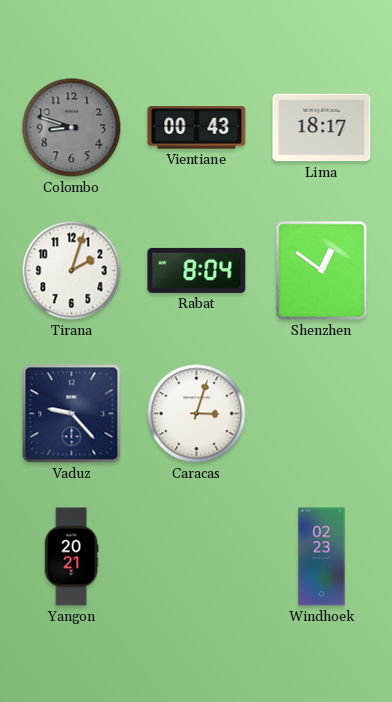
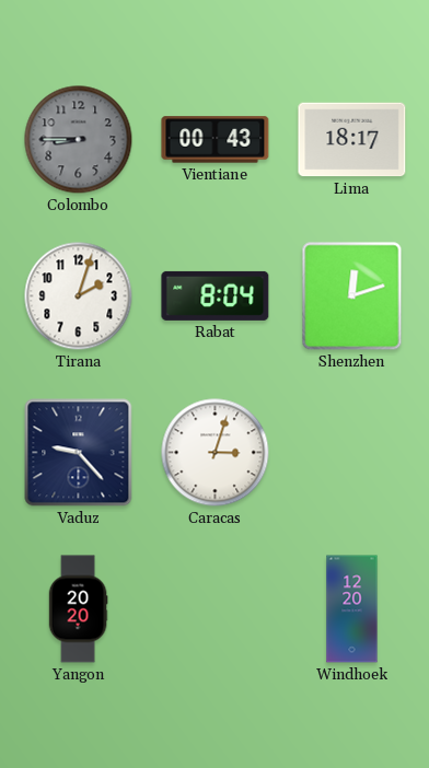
Colombo: 8:48 -> 8:45 (79, 140)
Shenzhen: 12:51 -> 12:12 (352, 296)
Yangon: 20:21 -> 20:20 (78, 609)
Windhoek: 02:23 -> 12:20 (352, 609)
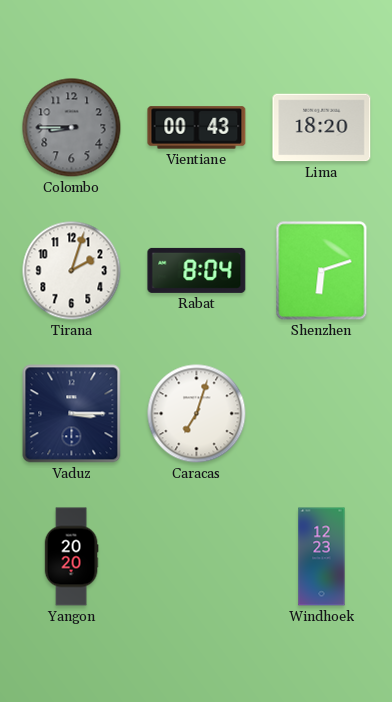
Lima: 18:17 -> 18:20 (322, 128)
Shenzhen: 12:12 -> 6:12 (322, 271)
Vaduz: 9:23 -> 3:15 (72, 414)
Caracas: 3:03 -> 7:03 (197, 414)
Windhoek: 12:20 -> 12:23 (322, 557)
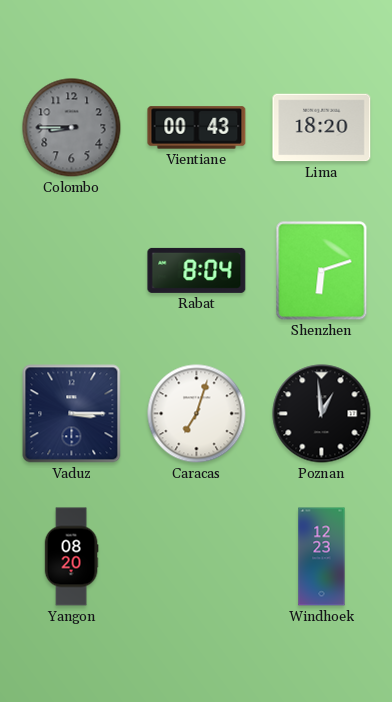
Tirana: 2:03 -> none (72, 271)
Poznan: none -> 12:59 (322, 414)
Yangon: 20:20 -> 08:20 (71, 557)
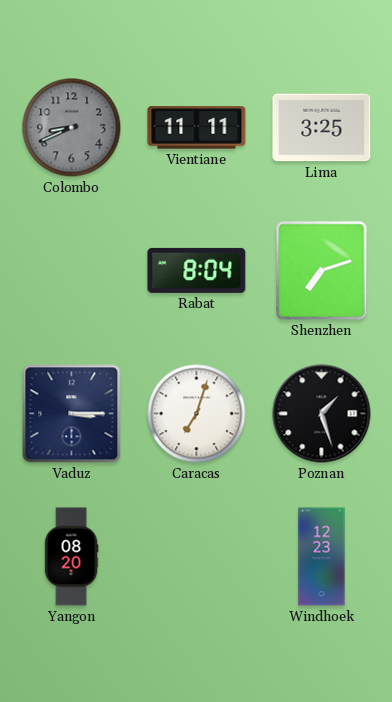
Colombo: 8:45 -> 8:41 (72, 128)
Vientiane: 00:43 -> 11:11 (197, 128)
Lima: 18:20 -> 3:25 (322, 128)
Shenzhen: 6:12 -> 7:12 (322, 271)
Poznan: 12:59 -> 1:27 (322, 414)
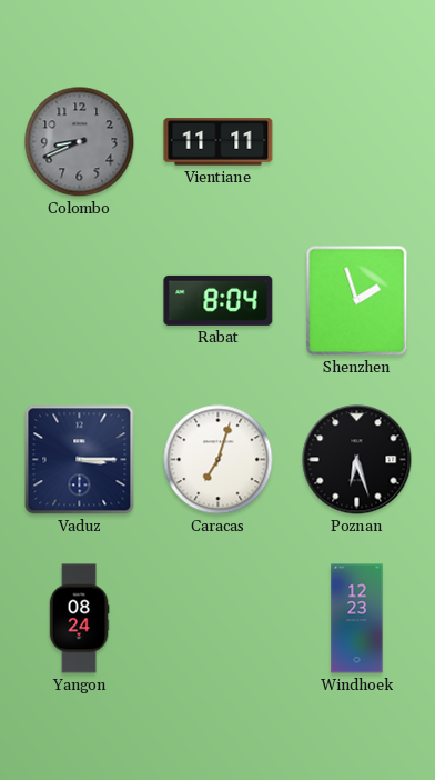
Lima: 3:25 -> none (322, 128)
Shenzhen: 7:12 -> 1:57 (357, 301)
Poznan: 1:27 -> 6:27 (357, 460)
Yangon: 08:20 -> 08:24 (79, 619)
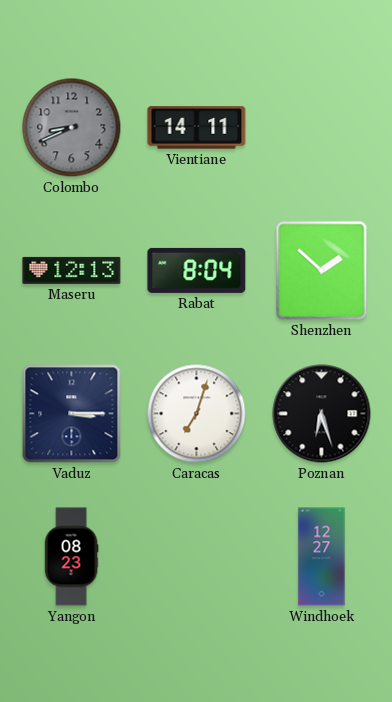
Vientiane: 11:11 -> 14:11 (197, 128)
Maseru: none -> 12:13 (72, 270)
Shenzhen: 1:57 -> 1:52 (322, 271)
Yangon: 08:24 -> 08:23 (71, 557)
Windhoek: 12:23 -> 12:27 (322, 557)
